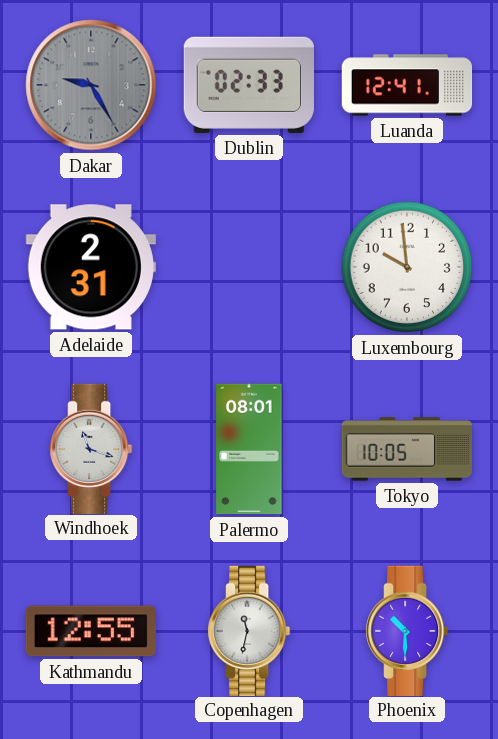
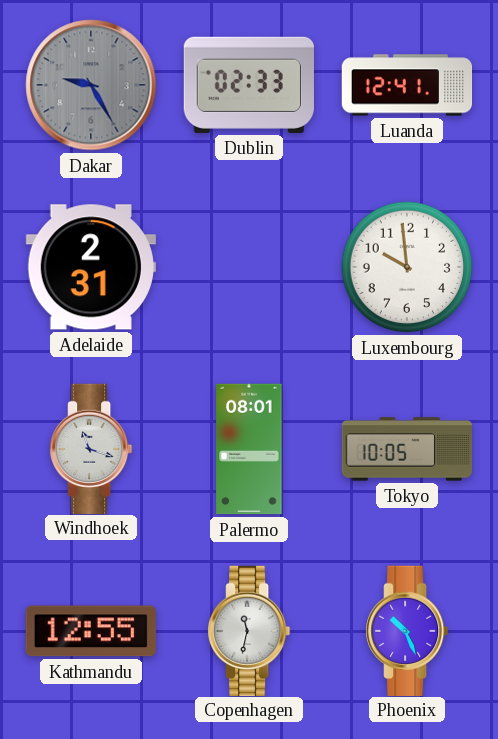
Phoenix: 10:30 -> 10:26 (408, 630)
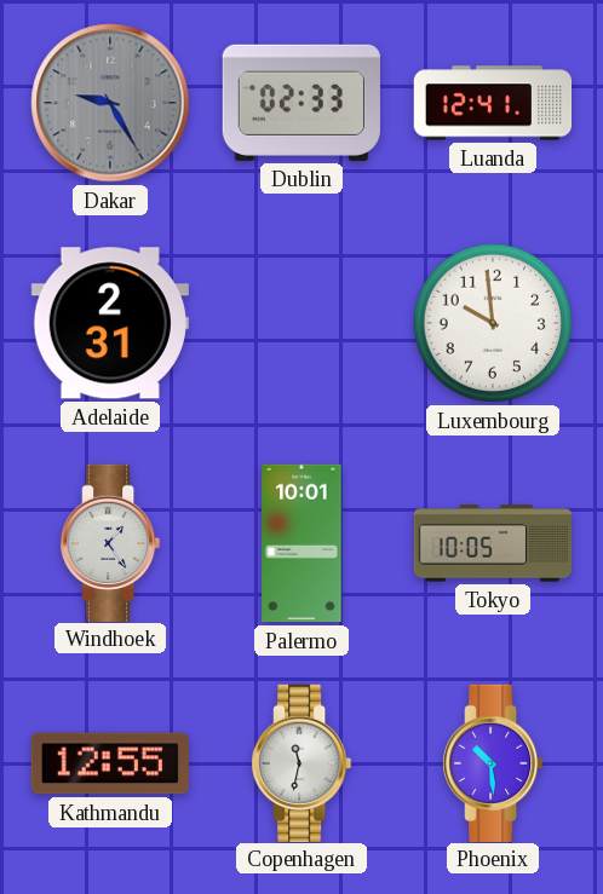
Windhoek: 11:18 -> 1:24 (111, 542)
Palermo: 08:01 -> 10:01 (301, 543)
Phoenix: 10:26 -> 10:29 (494, 762)
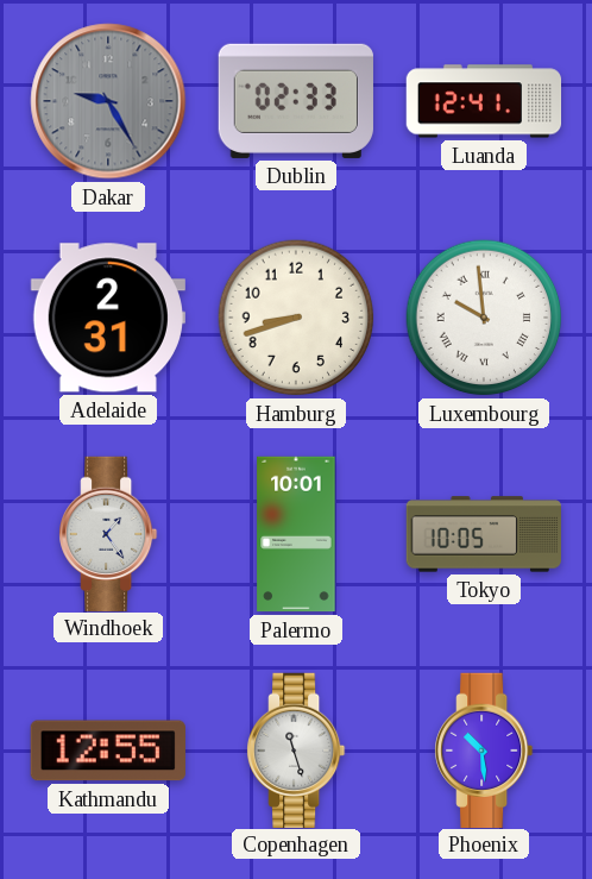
Hamburg: none -> 8:42 (296, 318)
Luxembourg numerals: Arabic -> Roman (484, 318)
Copenhagen: 11:32 -> 11:27 (297, 749)
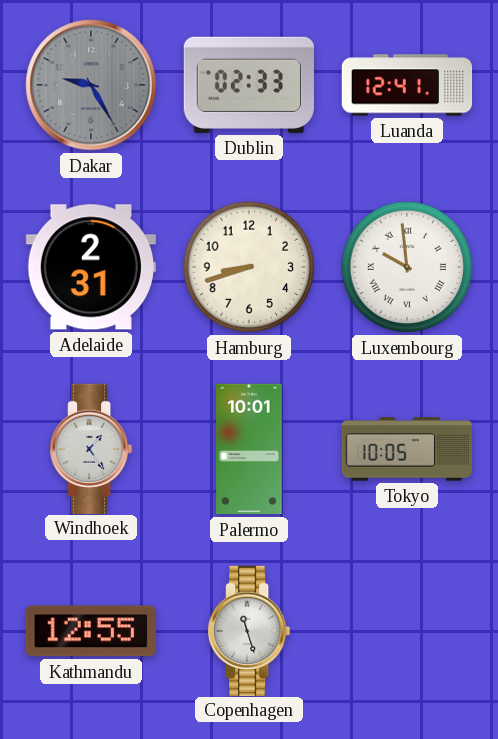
Phoenix: 10:29 -> none (485, 749)
